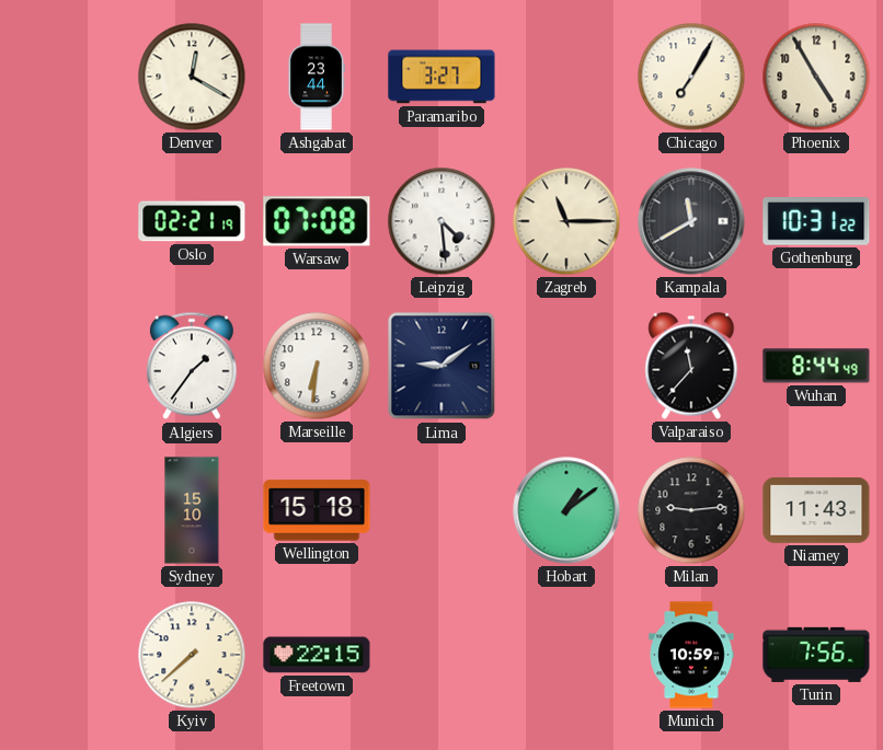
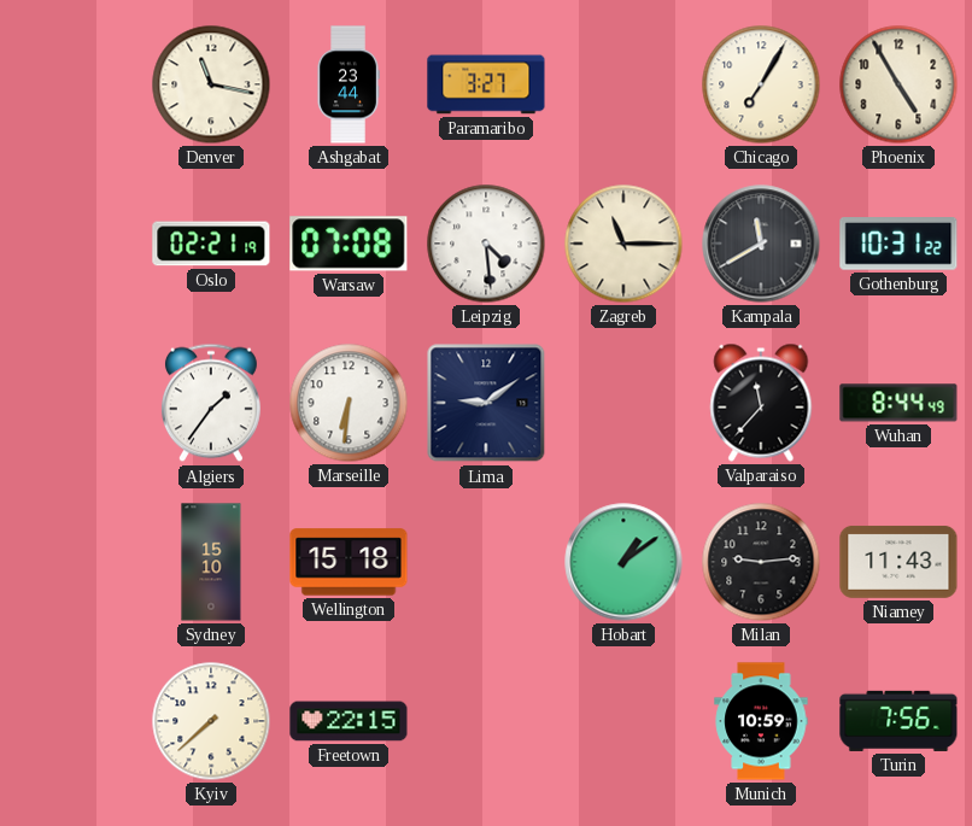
Denver: 12:20 -> 11:17 (211, 84)
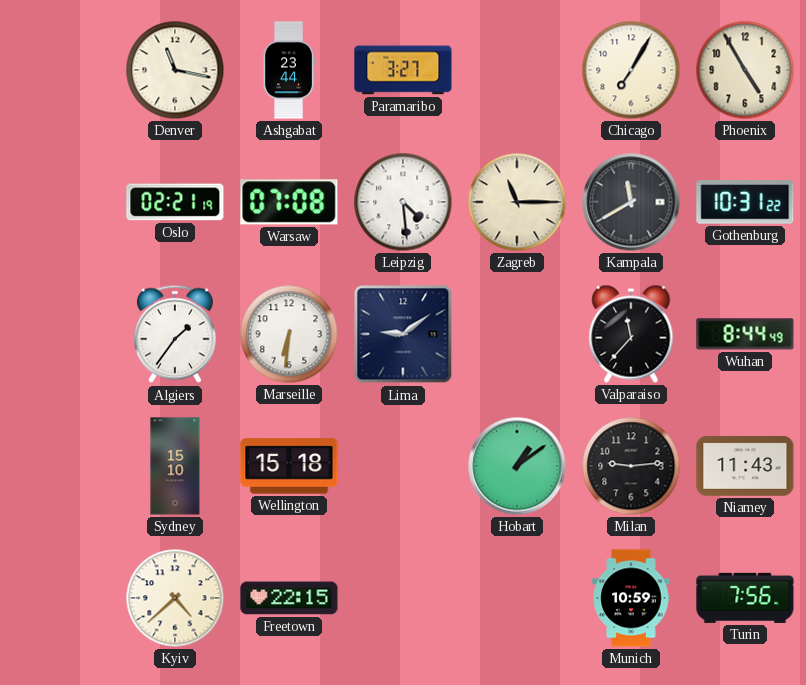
Kyiv: 7:38 -> 4:38 (175, 598)
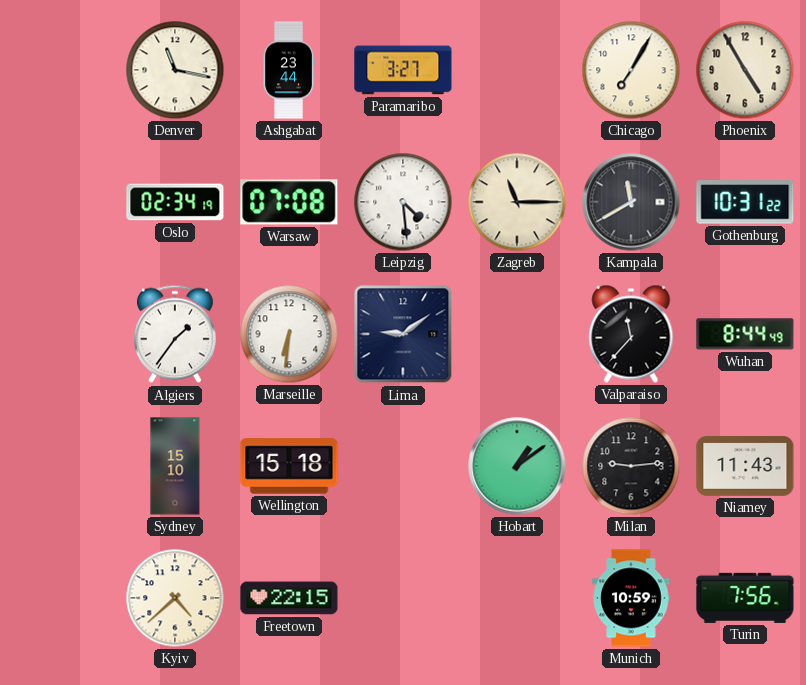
Oslo: 02:21 -> 02:34 (175, 202)
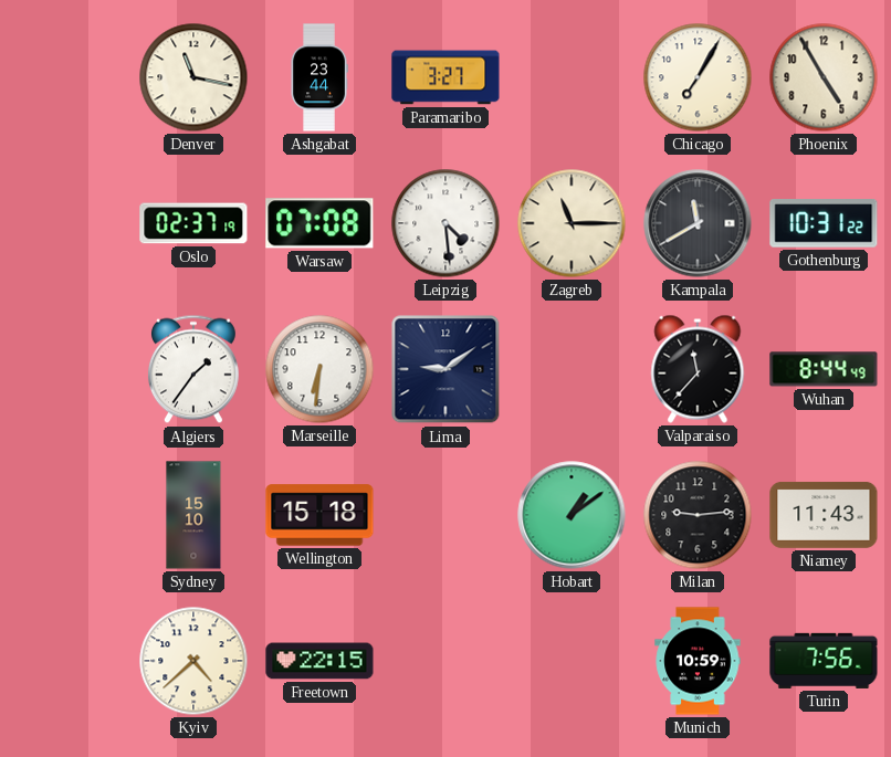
Oslo: 02:34 -> 02:37 (193, 223)
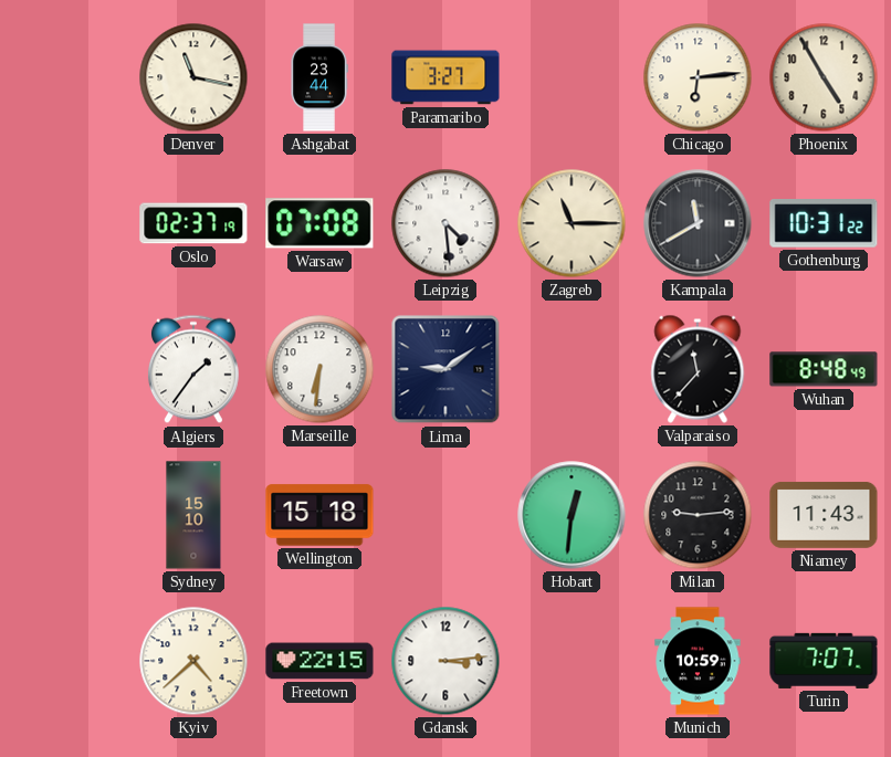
Chicago: 7:05 -> 6:14 (698, 77)
Wuhan: 8:44 -> 8:48 (824, 369)
Hobart: 1:09 -> 12:31 (572, 515)
Gdansk: none -> 3:14 (445, 661)
Turin: 7:56 -> 7:07 (824, 661)
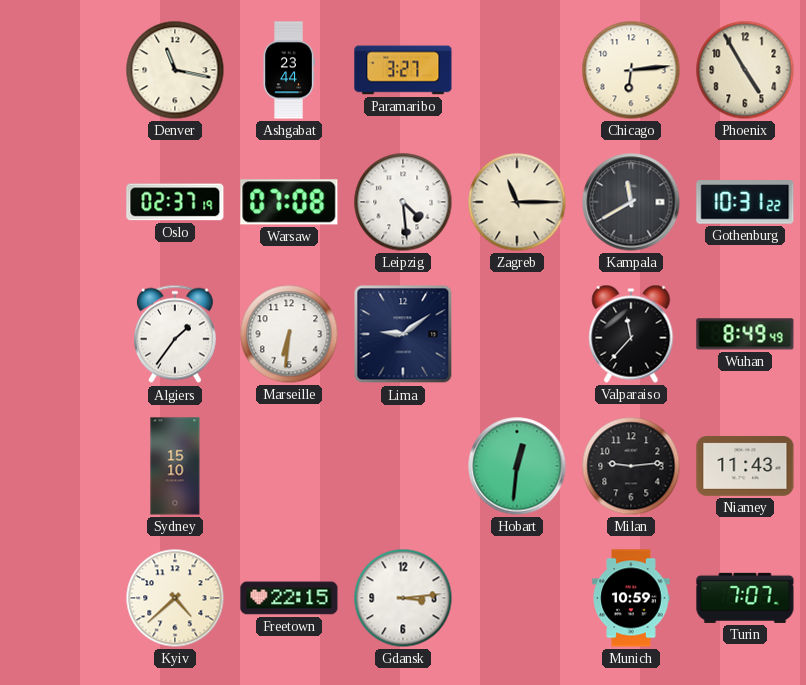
Wuhan: 8:48 -> 8:49 (745, 334)
Wellington: 15:18 -> none (319, 515)
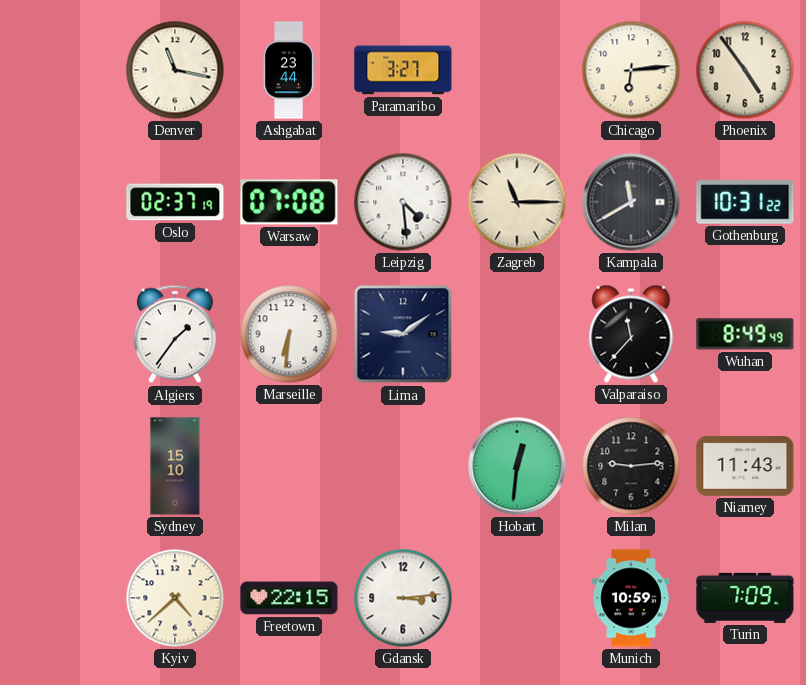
Phoenix: 4:55 -> 4:54 (745, 70)
Turin: 7:07 -> 7:09 (745, 598)
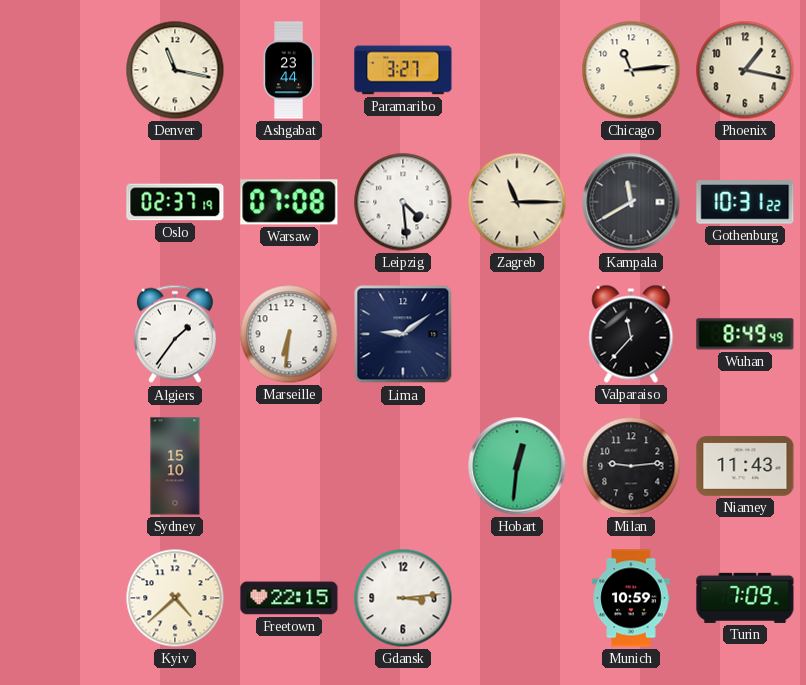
Chicago: 6:14 -> 11:14 (631, 70)
Phoenix: 4:54 -> 1:17 (745, 70)
